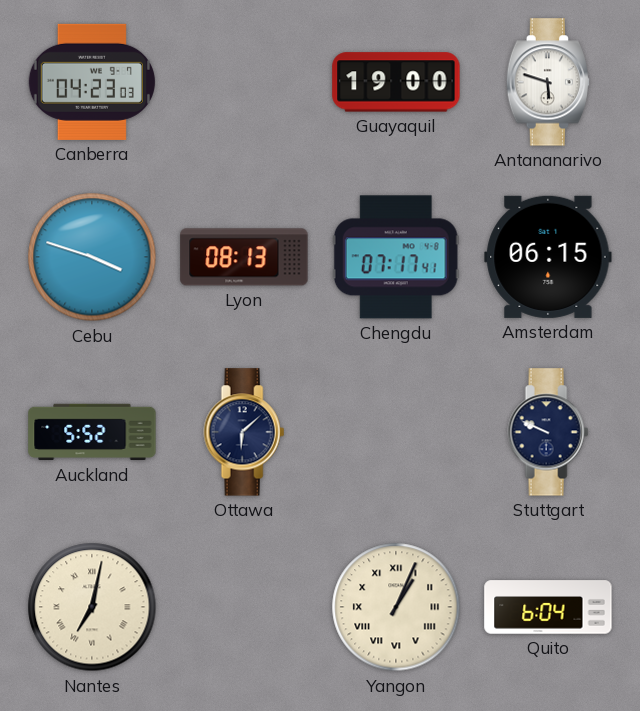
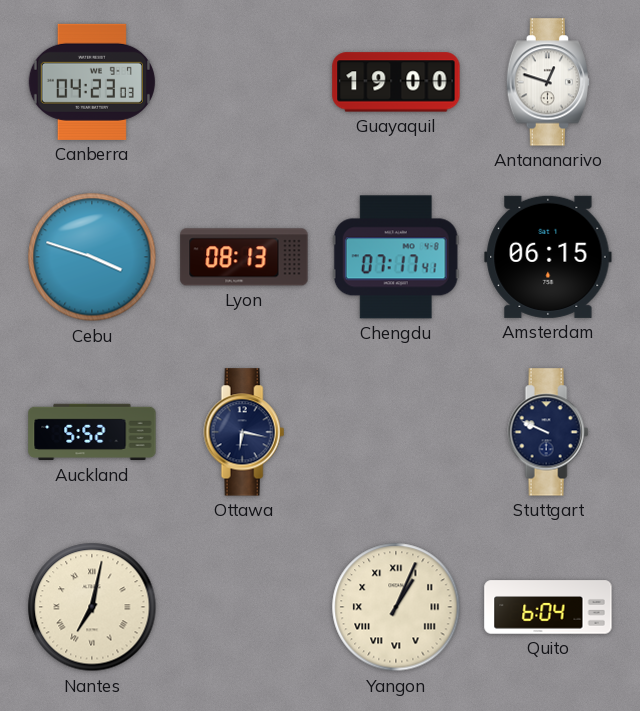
Antananarivo: 5:48 -> 12:48 (548, 82)
Ottawa: 6:08 -> 6:17 (244, 432)
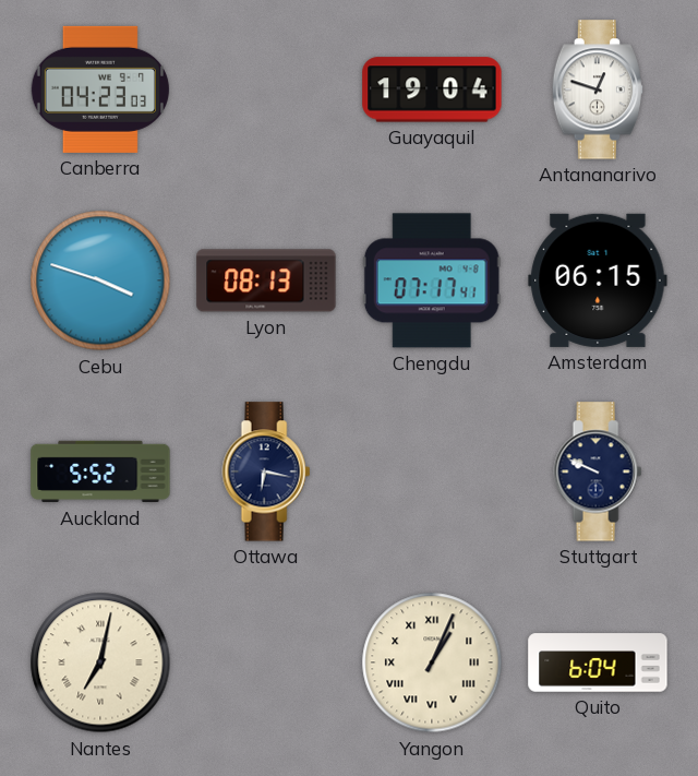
Guayaquil: 19:00 -> 19:04 (432, 89)
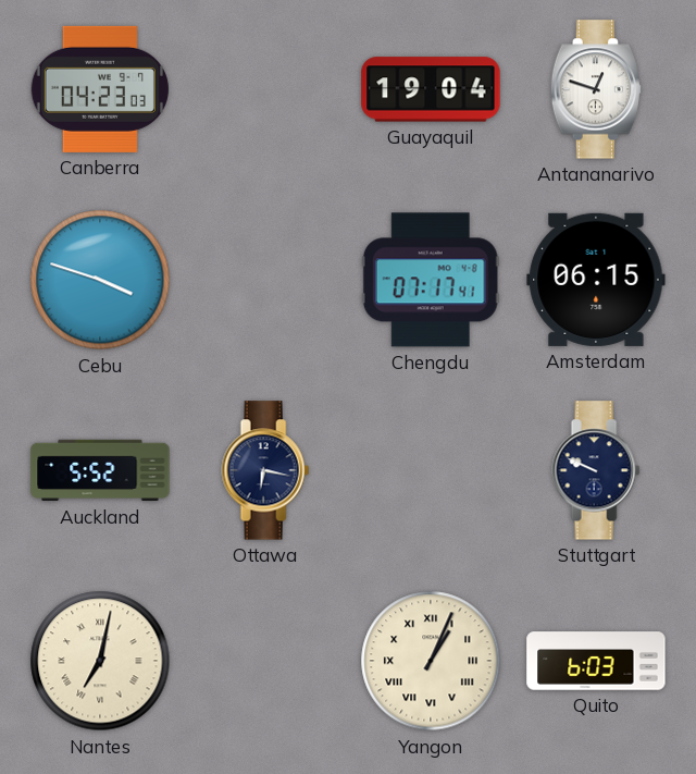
Lyon: 08:13 -> none (266, 280)
Quito: 6:04 -> 6:03 (596, 661)
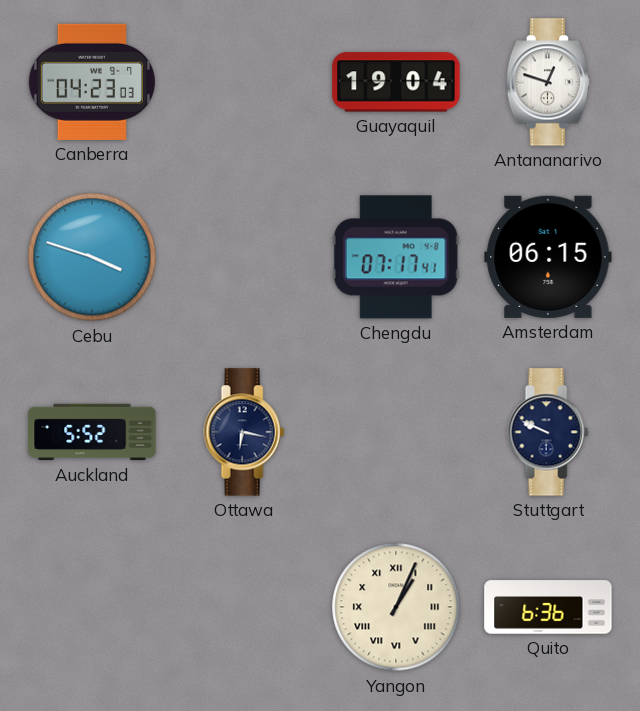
Nantes: 7:02 -> none (100, 661)
Quito: 6:03 -> 6:36 (548, 607)
